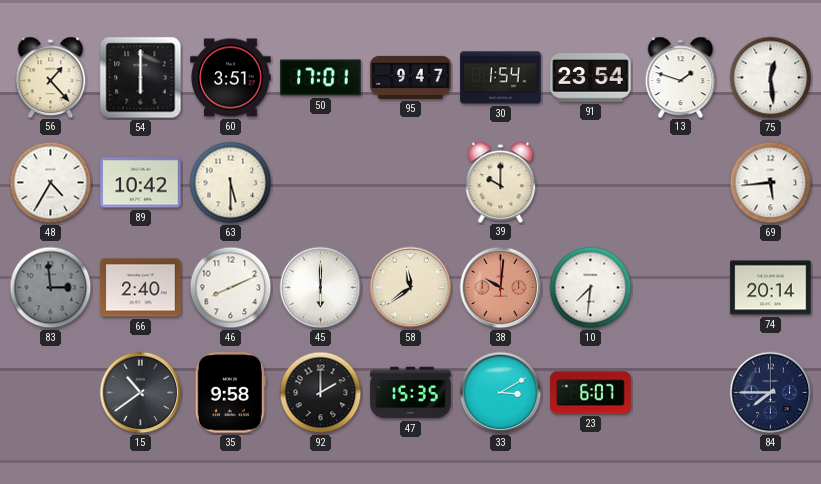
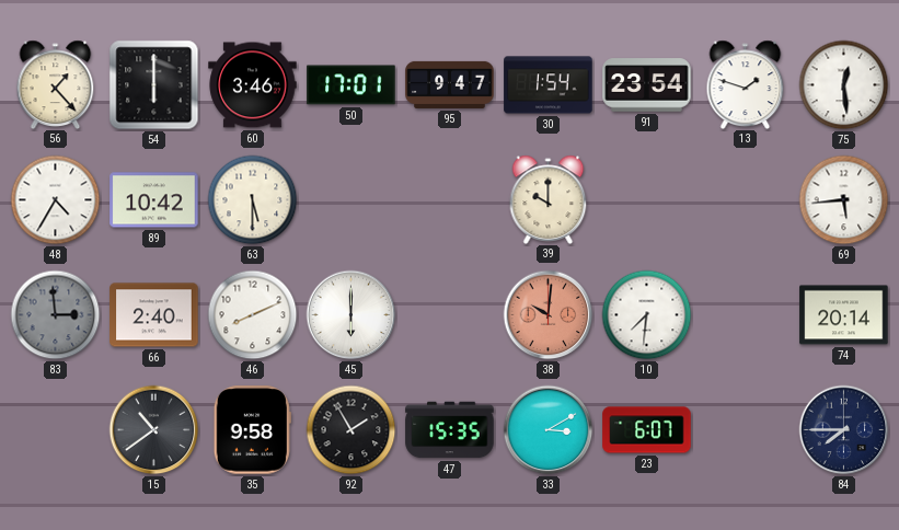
60: 3:51 -> 3:46 (253, 85)
58: 11:39 -> none (411, 288)
92: 2:00 -> 1:55 (351, 430)
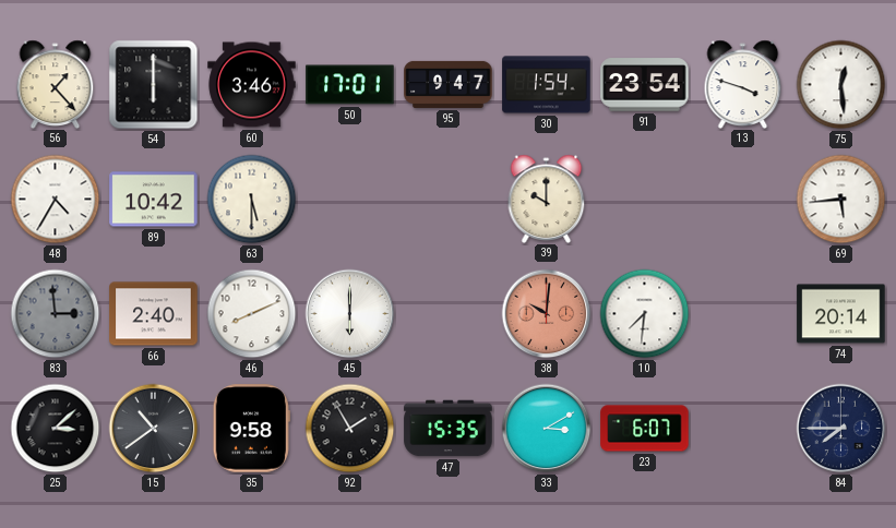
13: 1:48 -> 3:48 (743, 84)
25: none -> 3:08 (56, 429)
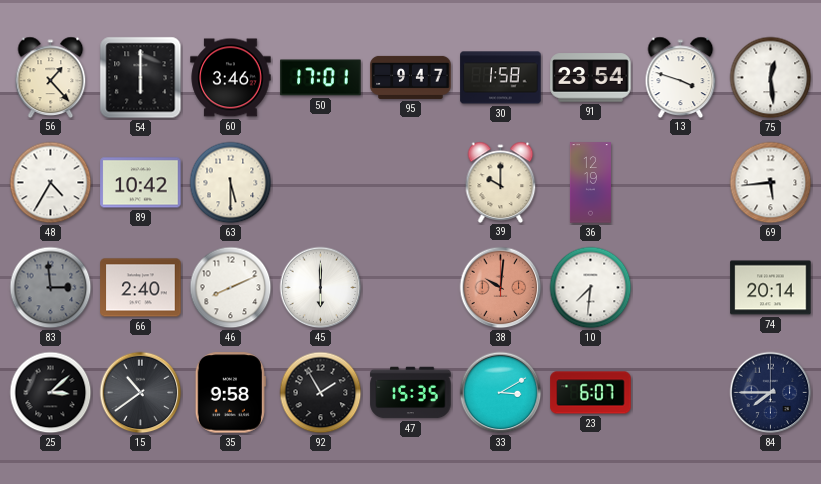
30: 1:54 -> 1:58 (501, 78)
36: none -> 12:19 (590, 183)
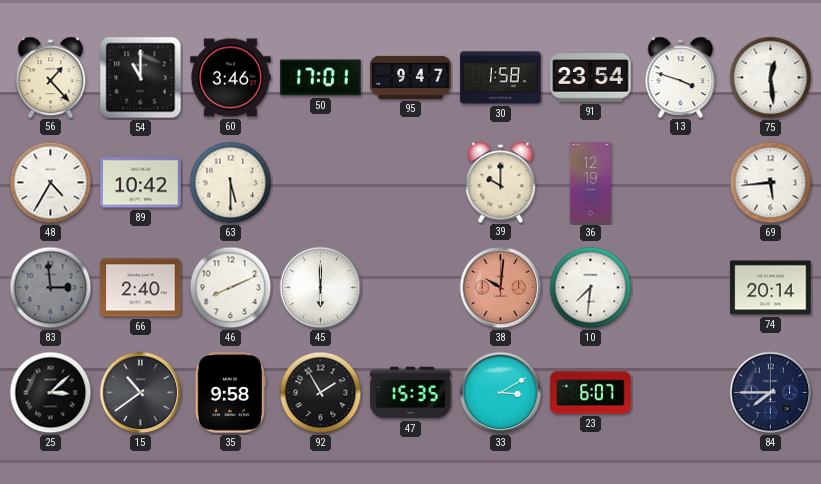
54: 6:00 -> 11:00 (141, 78)
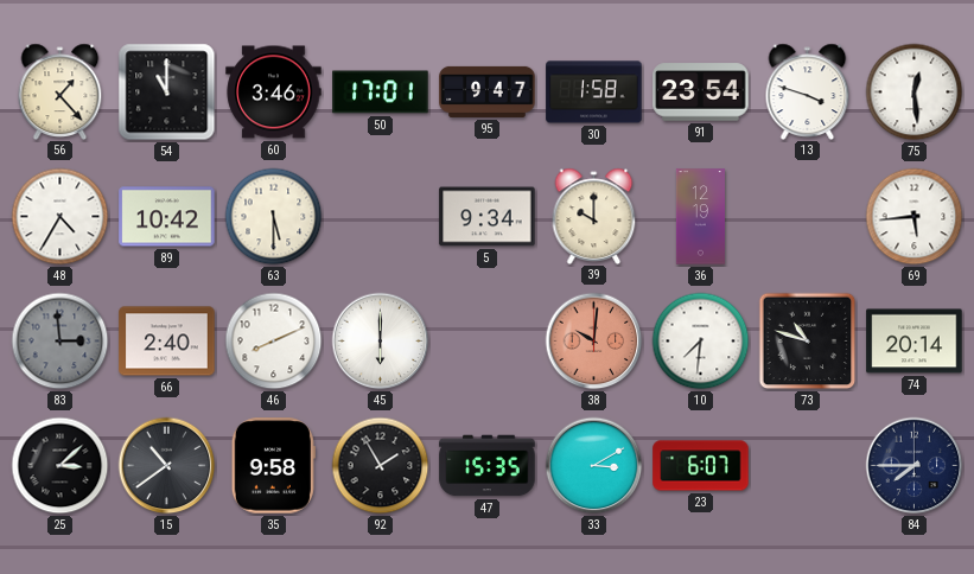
5: none -> 9:34 (488, 217)
73: none -> 10:48 (808, 342)
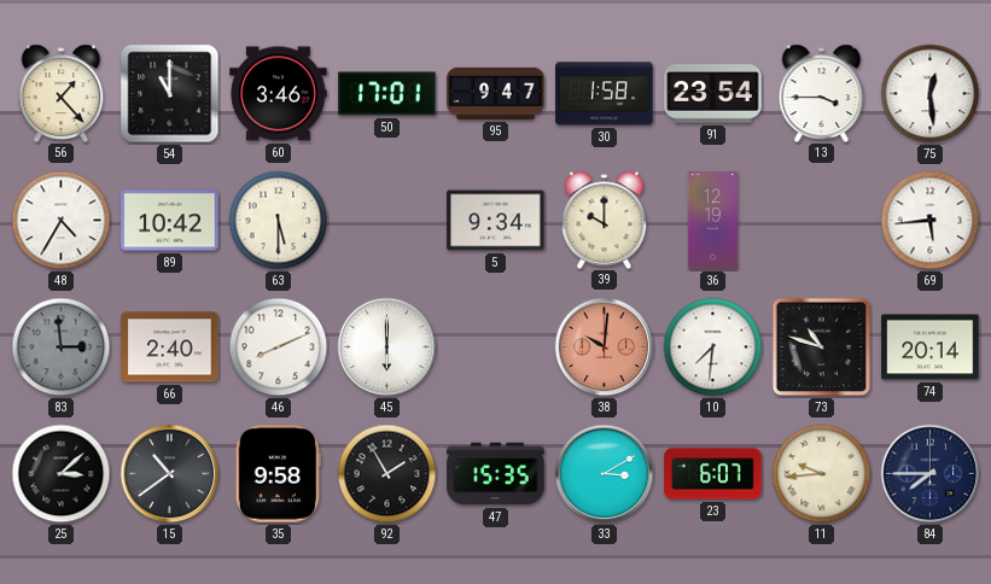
13: 3:48 -> 3:45 (822, 93)
11: none -> 9:44 (822, 474)
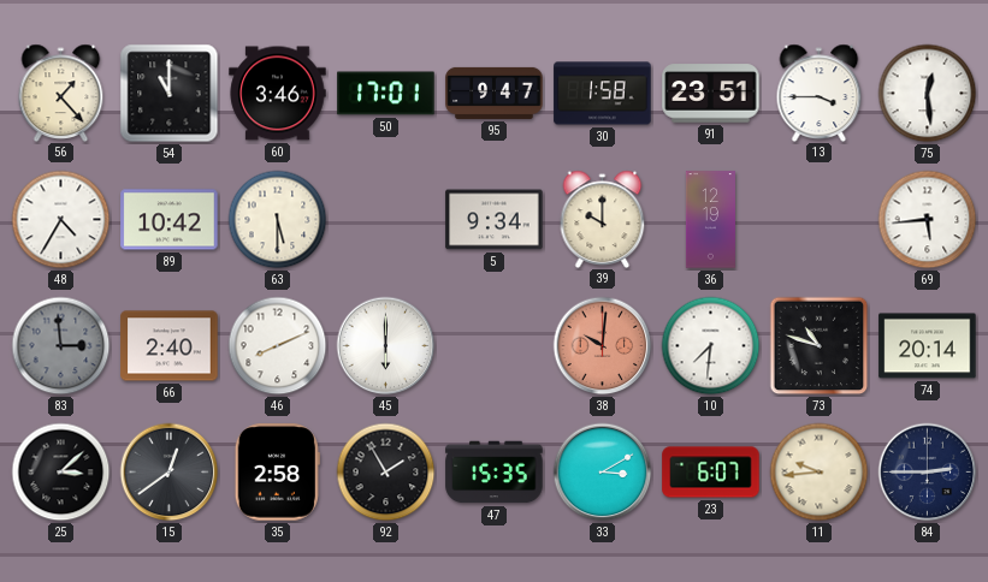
91: 23:54 -> 23:51 (711, 94)
15: 10:39 -> 12:39 (170, 473)
35: 9:58 -> 2:58 (277, 473)
84: 7:45 -> 2:45 (928, 473)
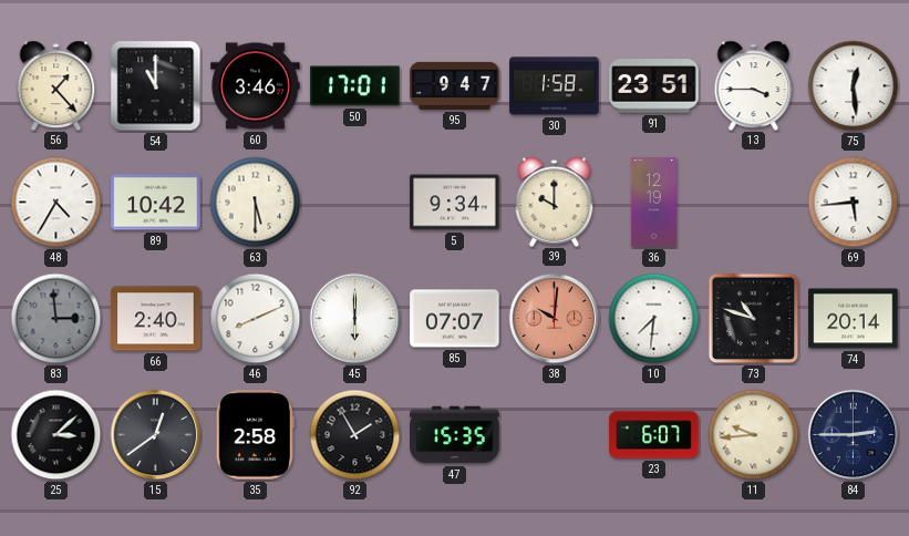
85: none -> 07:07 (455, 319)
33: 3:10 -> none (603, 473)
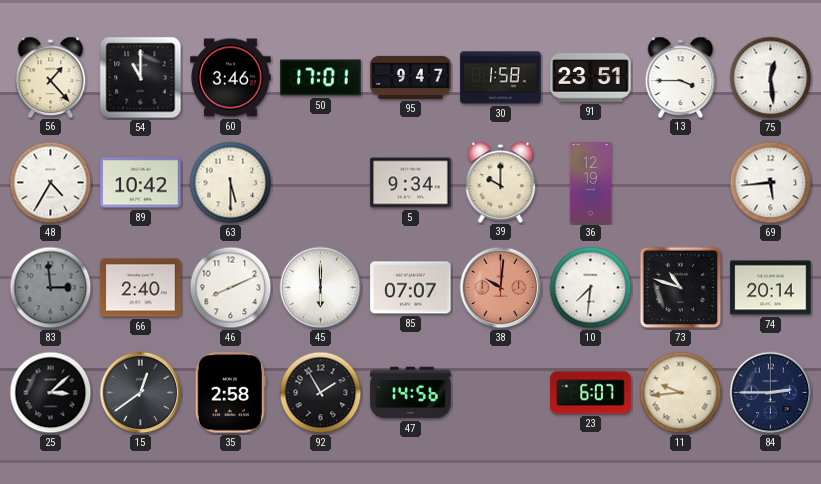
47: 15:35 -> 14:56 (411, 393)
